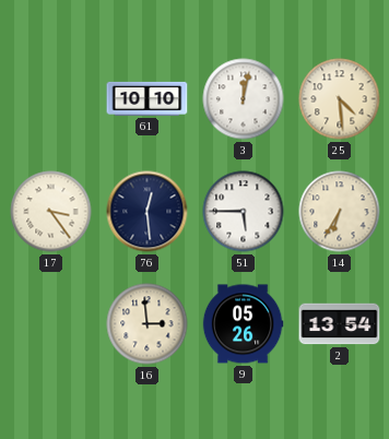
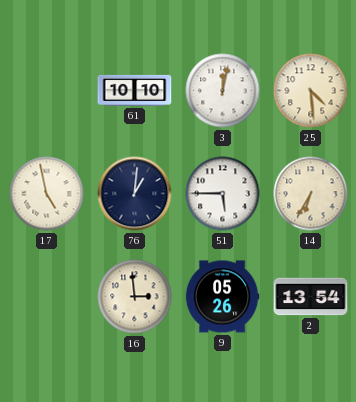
17: 3:24 -> 4:58 (47, 194)
76: 12:29 -> 1:01 (135, 194)
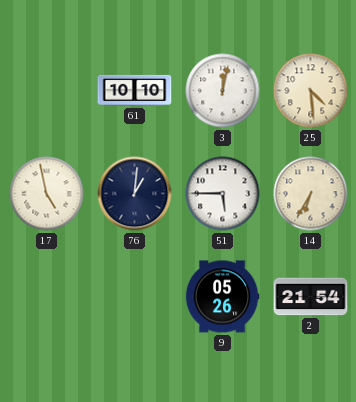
16: 2:59 -> none (135, 297)
2: 13:54 -> 21:54 (311, 297)
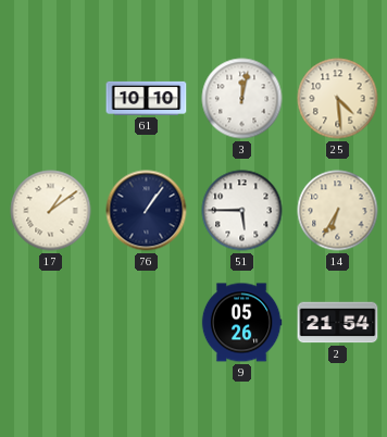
17: 4:58 -> 1:09 (51, 211)
76: 1:01 -> 1:06 (147, 211)
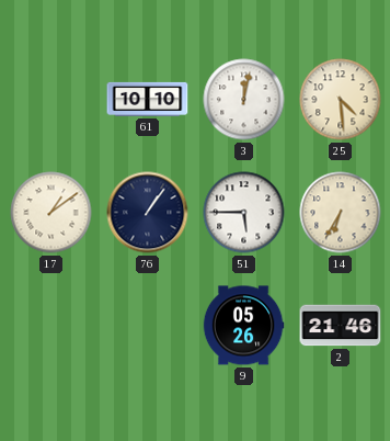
2: 21:54 -> 21:46 (341, 326)
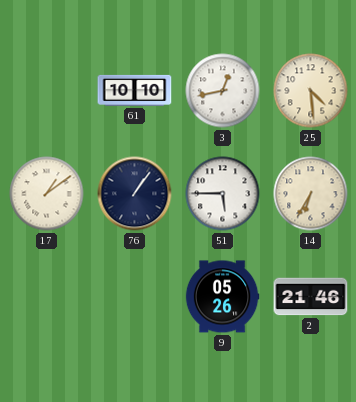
3: 12:02 -> 12:43 (223, 91)
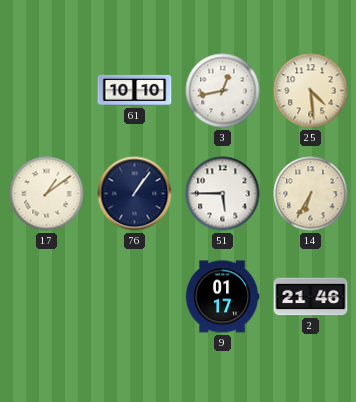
9: 05:26 -> 01:17 (222, 297)
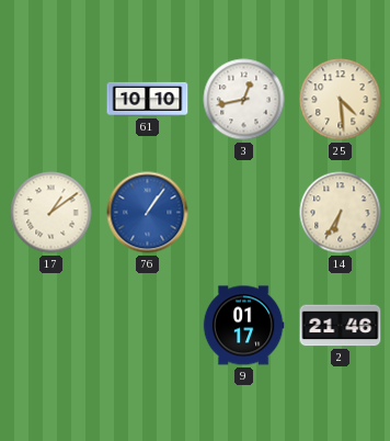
76 dial: navy -> blue (148, 213)
51: 5:45 -> none (223, 194)
